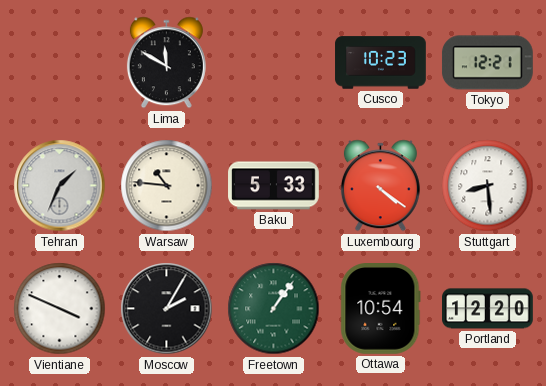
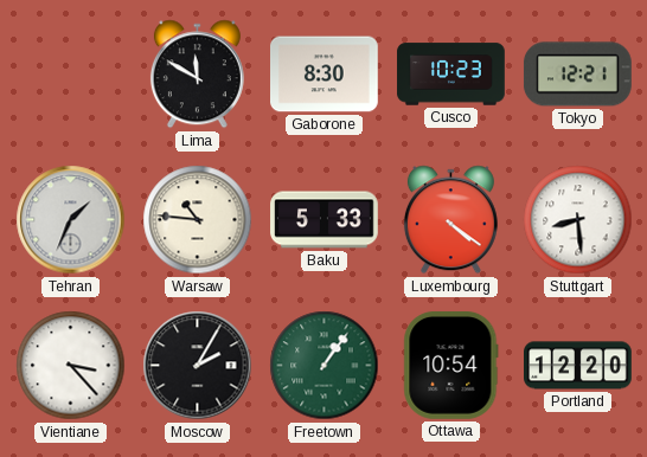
Gaborone: none -> 8:30 (325, 75)
Vientiane: 3:49 -> 3:23 (71, 366)
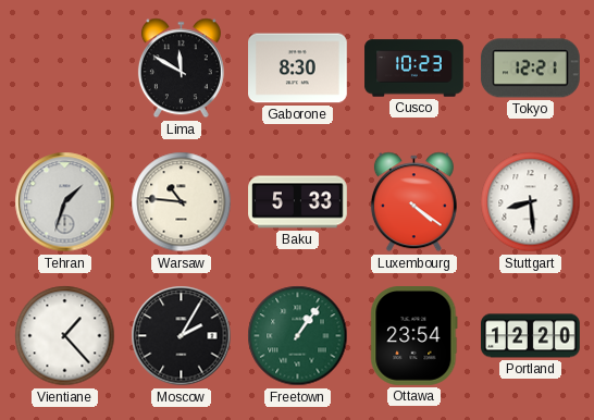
Tehran: 1:34 -> 1:33 (65, 202)
Vientiane: 3:23 -> 1:23 (65, 336)
Ottawa: 10:54 -> 23:54 (414, 336)
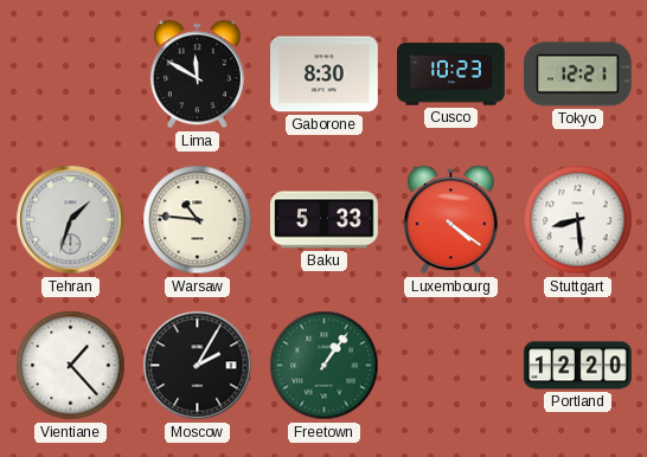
Ottawa: 23:54 -> none (414, 336)
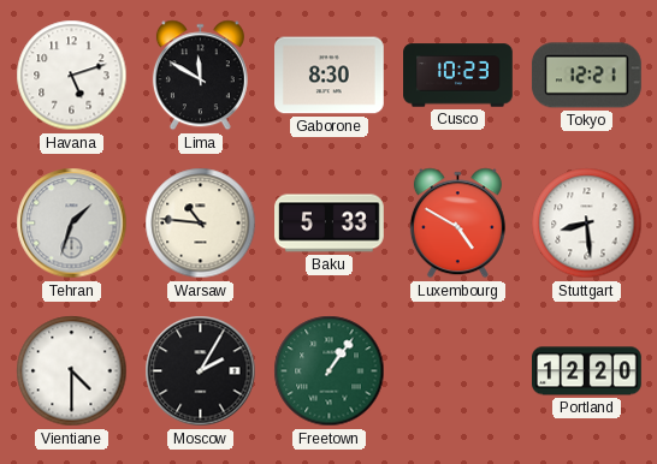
Havana: none -> 5:12 (72, 76)
Luxembourg: 4:21 -> 4:50 (457, 224)
Vientiane: 1:23 -> 4:30 (72, 371)
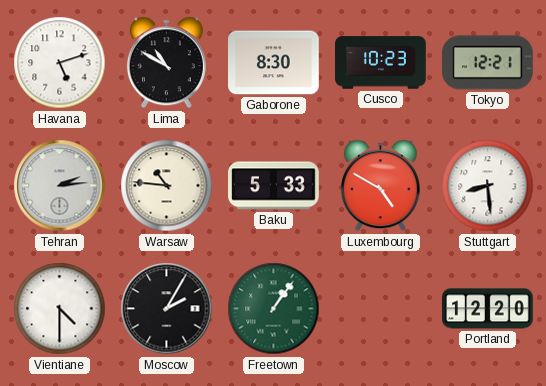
Lima: 11:50 -> 10:50 (166, 63)
Tehran: 1:33 -> 2:14 (60, 186)
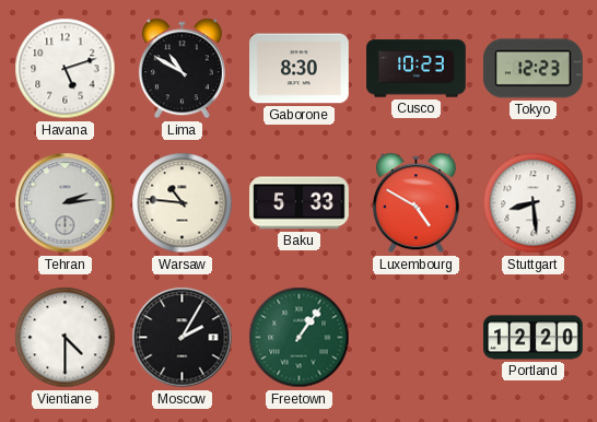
Tokyo: 12:21 -> 12:23 (532, 69)
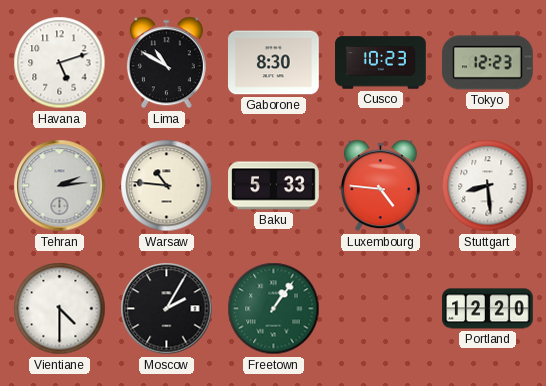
Luxembourg: 4:50 -> 4:46 (380, 186)
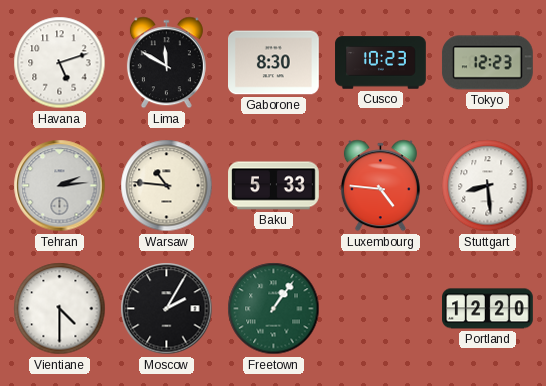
Lima: 10:50 -> 11:50 (166, 63)
